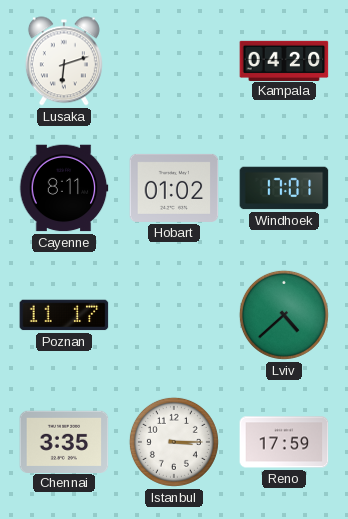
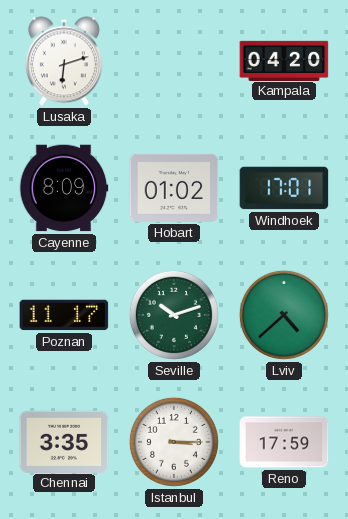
Cayenne: 8:11 -> 8:09 (64, 188)
Seville: none -> 10:12 (174, 315)
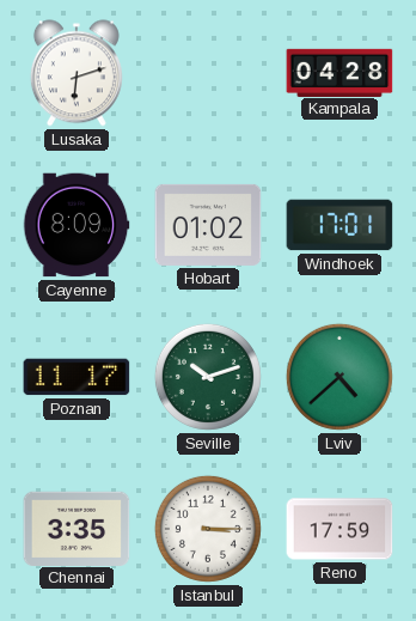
Kampala: 04:20 -> 04:28 (339, 72)
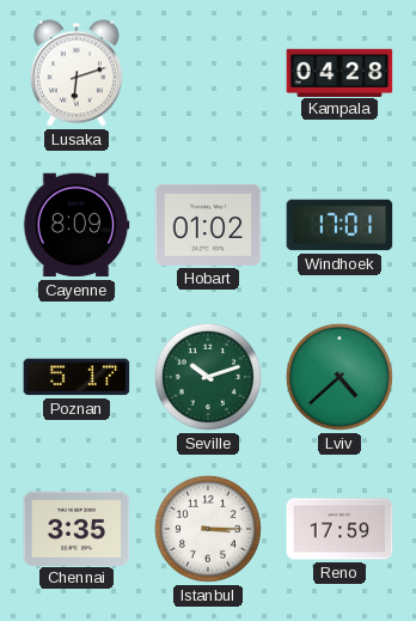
Poznan: 11:17 -> 5:17 (77, 377)
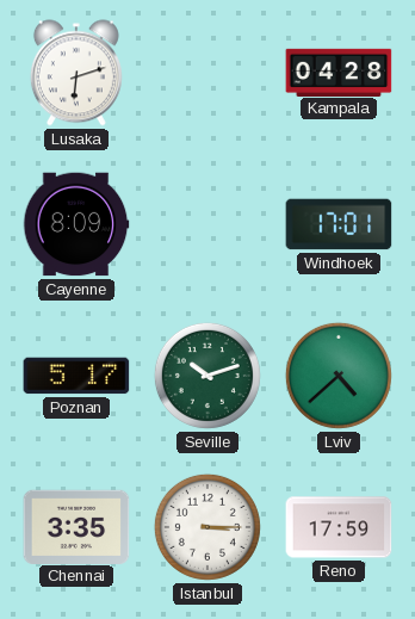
Hobart: 01:02 -> none (208, 225)
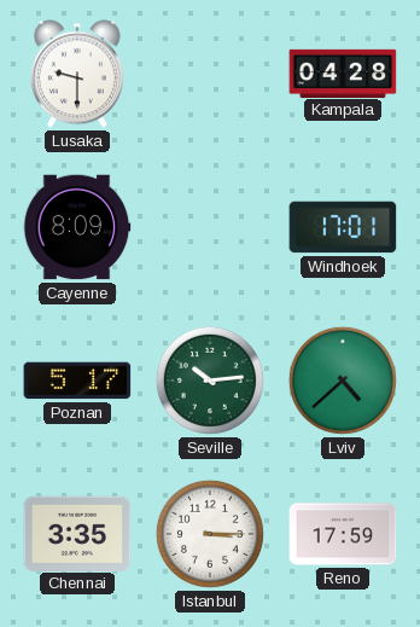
Lusaka: 6:12 -> 9:30 (77, 74)
Seville: 10:12 -> 10:14 (210, 381)
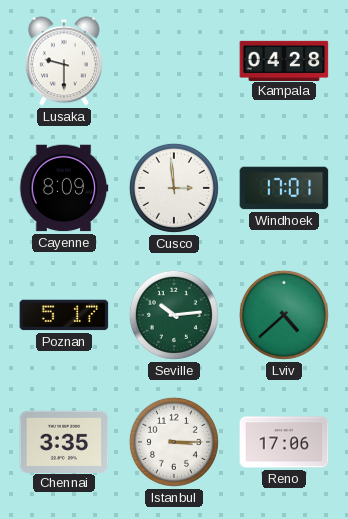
Cusco: none -> 2:59 (174, 188)
Reno: 17:59 -> 17:06 (284, 442)
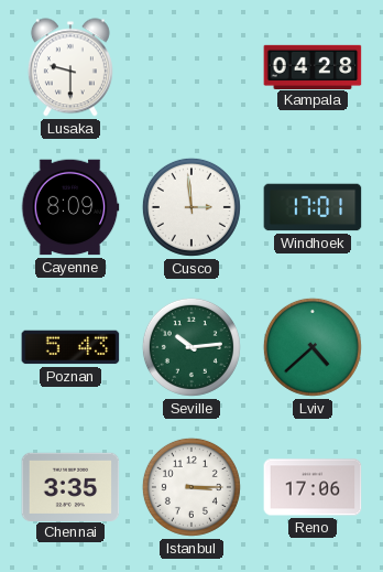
Poznan: 5:17 -> 5:43 (70, 347)
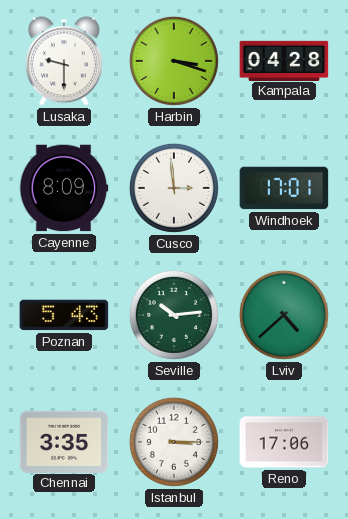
Harbin: none -> 3:18 (174, 61)
